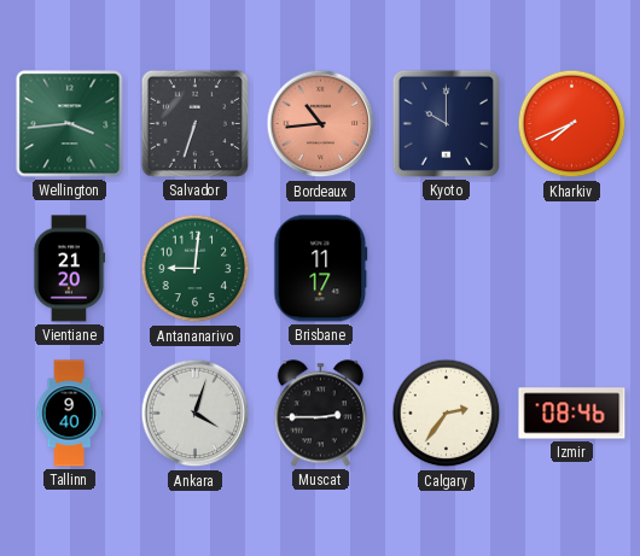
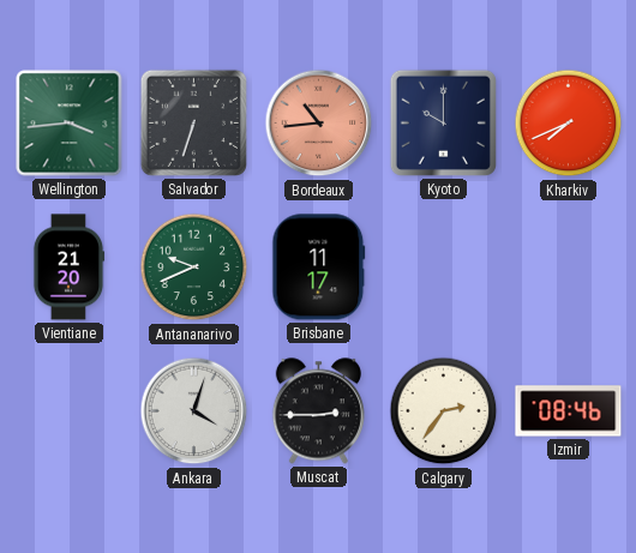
Antananarivo: 9:01 -> 9:41 (194, 268)
Tallinn: 9:40 -> none (69, 414)
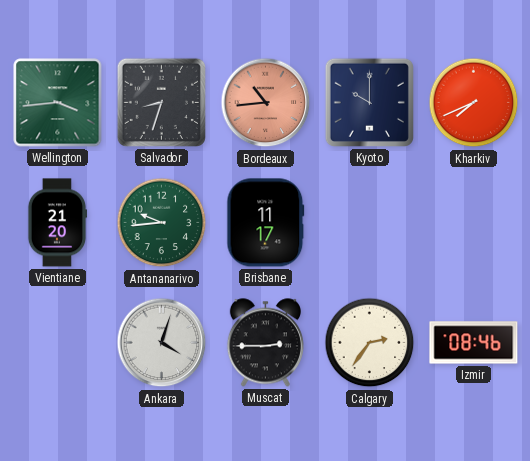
Salvador: 6:33 -> 8:33 (161, 102)
Antananarivo: 9:41 -> 9:44 (162, 223)
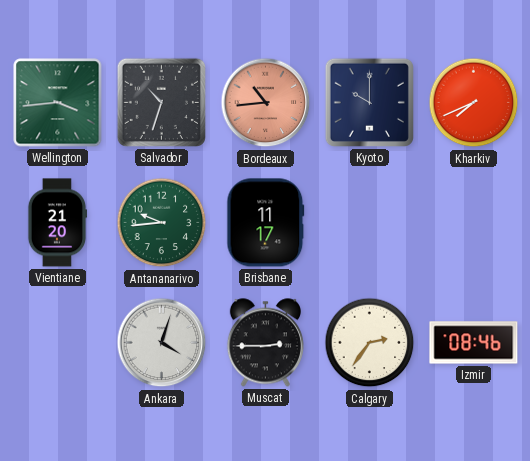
Salvador: 8:33 -> 10:33 (161, 102)
